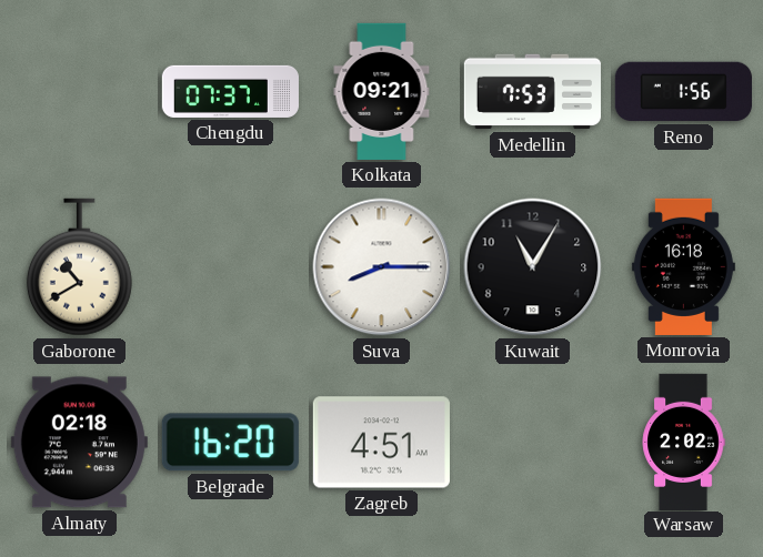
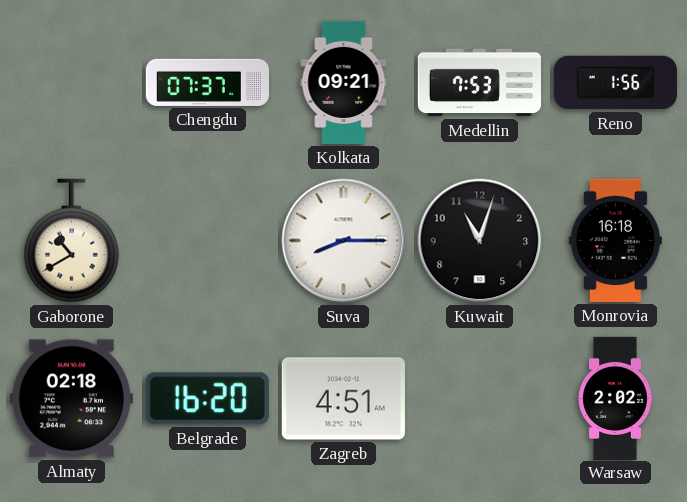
Kuwait: 11:05 -> 11:03 (480, 241)
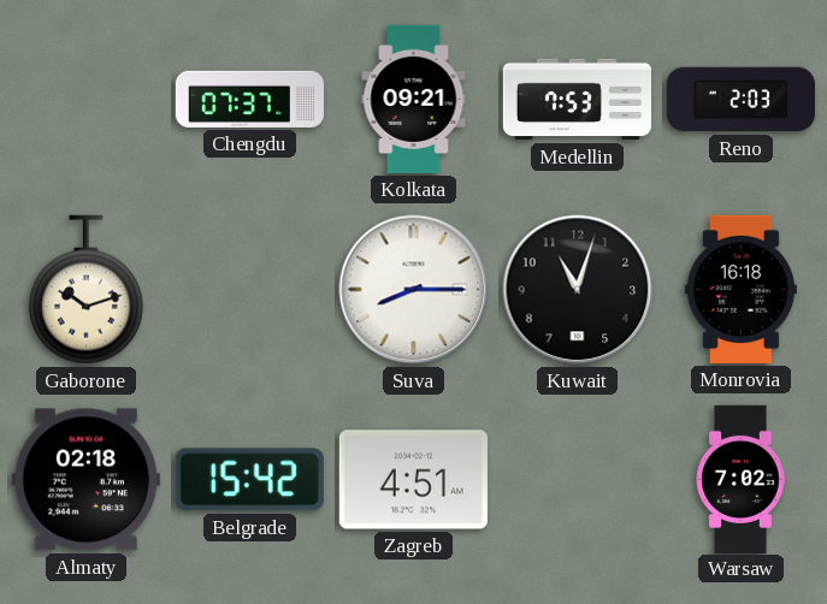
Reno: 1:56 -> 2:03 (740, 100)
Gaborone: 10:40 -> 10:12 (85, 290)
Belgrade: 16:20 -> 15:42 (249, 480)
Warsaw: 2:02 -> 7:02 (740, 479)
